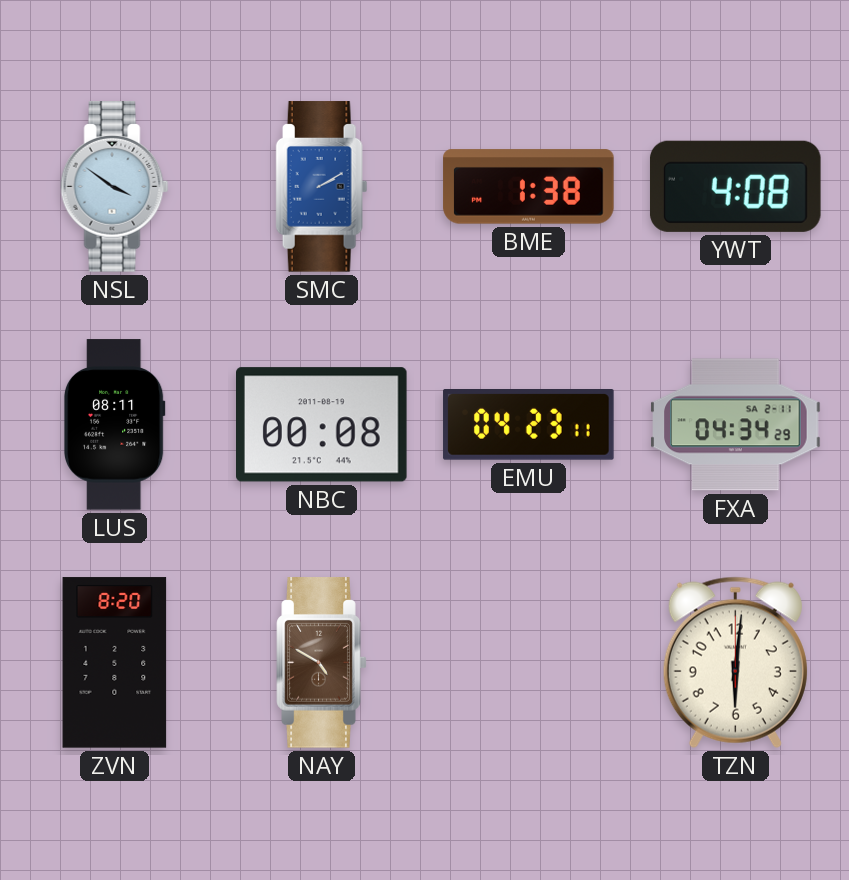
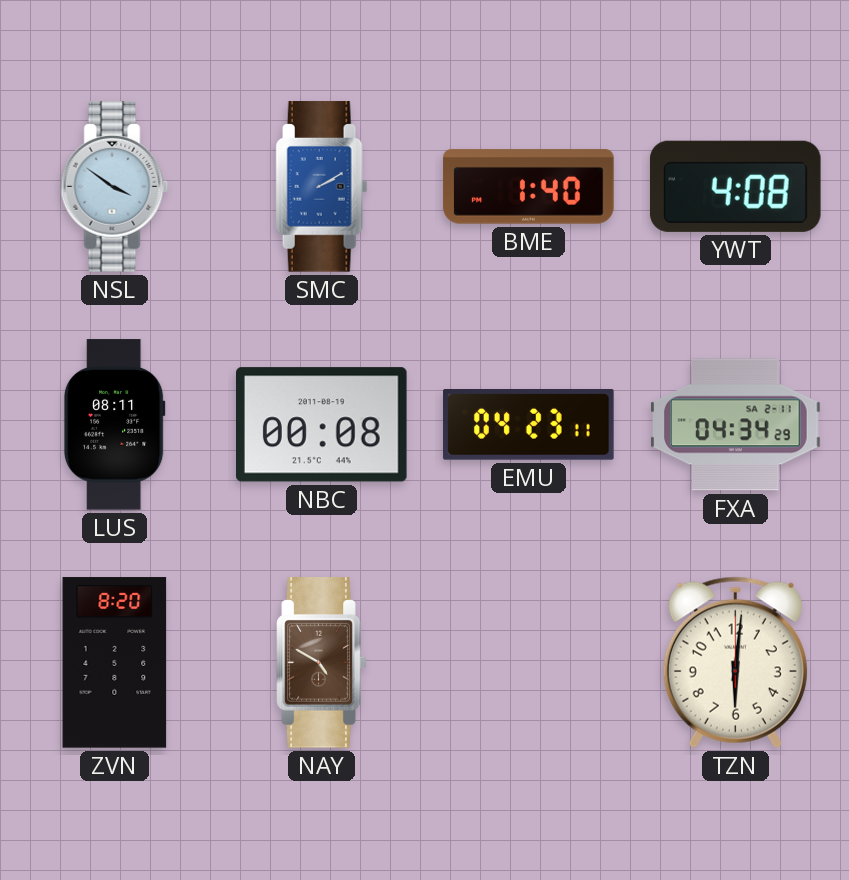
BME: 1:38 -> 1:40 (529, 187)
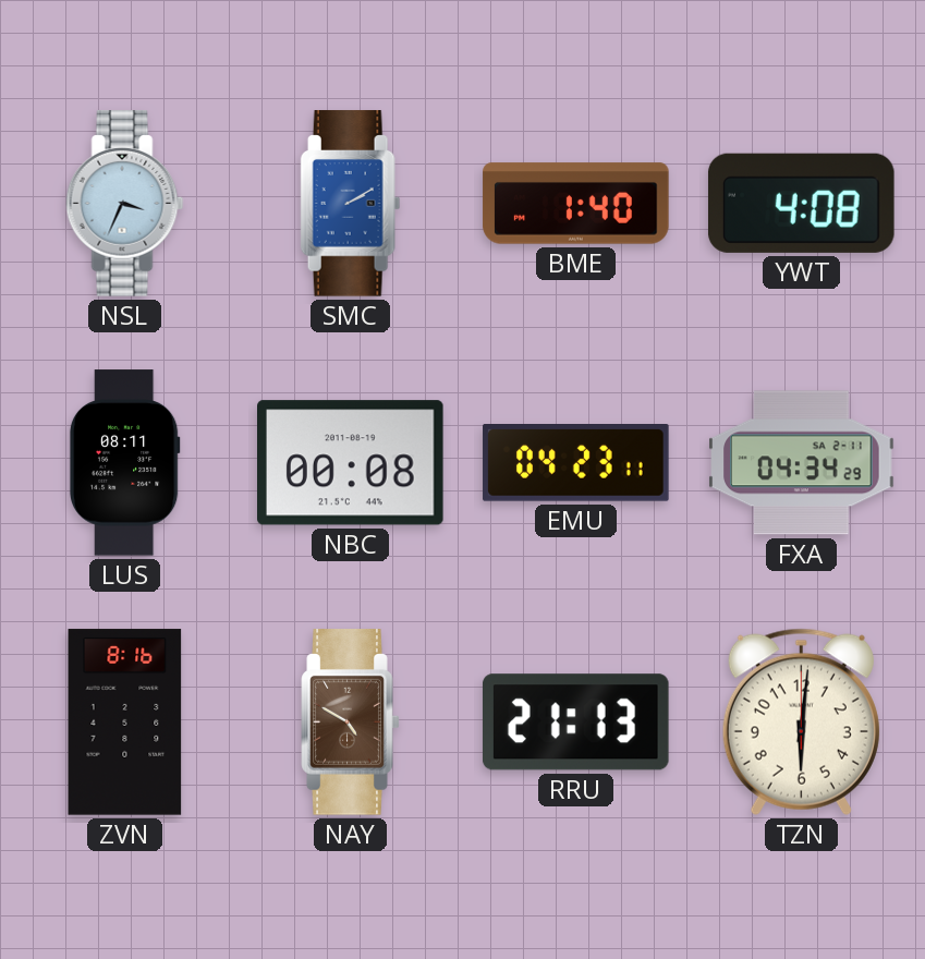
NSL: 3:51 -> 3:34 (125, 204)
ZVN: 8:20 -> 8:16 (125, 723)
RRU: none -> 21:13 (575, 723)
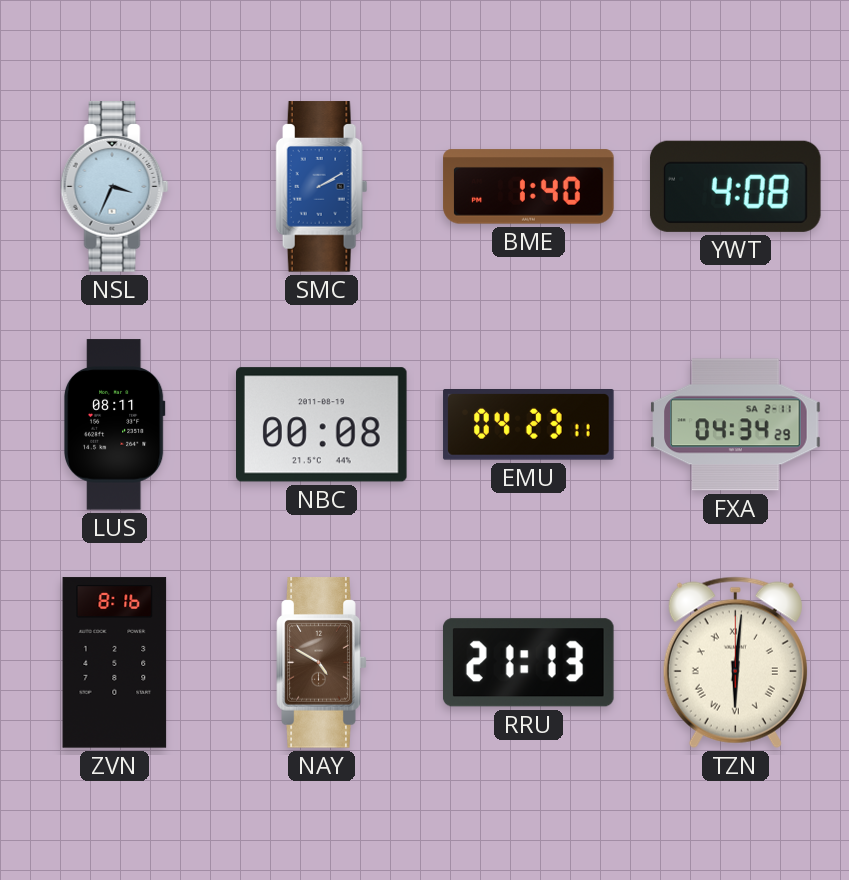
TZN numerals: Arabic -> Roman (735, 662)
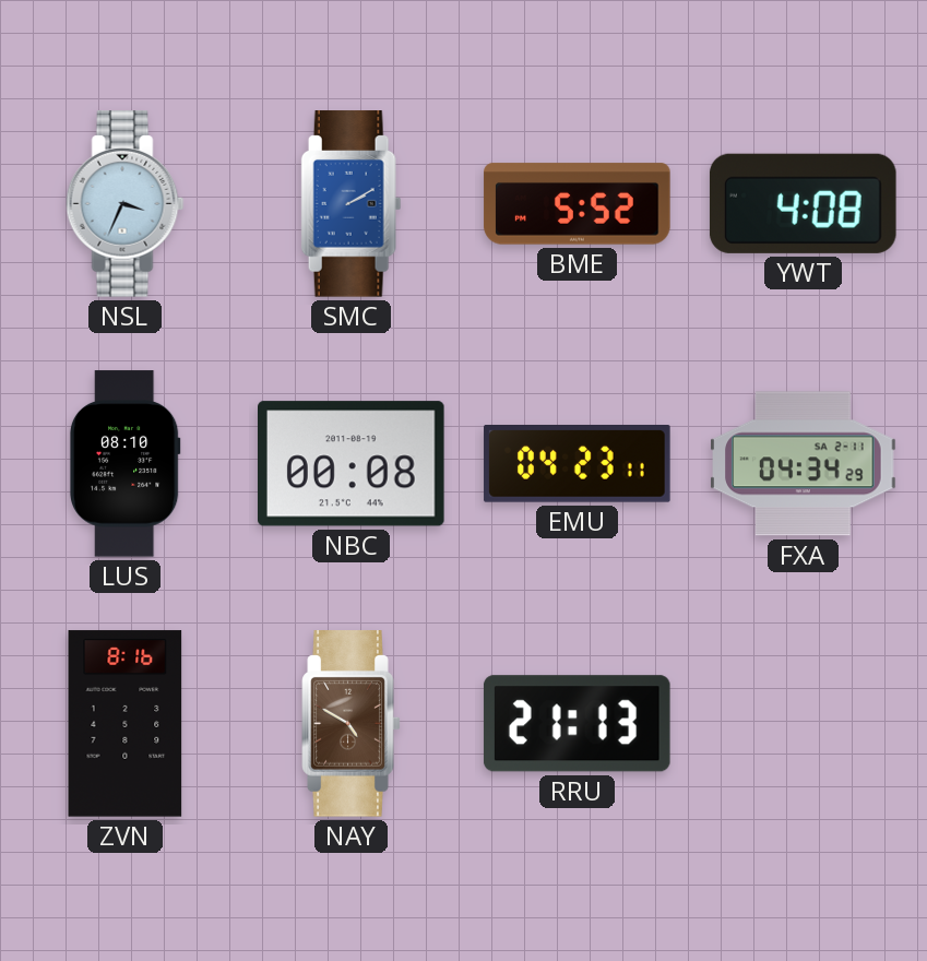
BME: 1:40 -> 5:52 (578, 204)
LUS: 08:11 -> 08:10 (124, 464)
TZN: 6:01 -> none (735, 662)
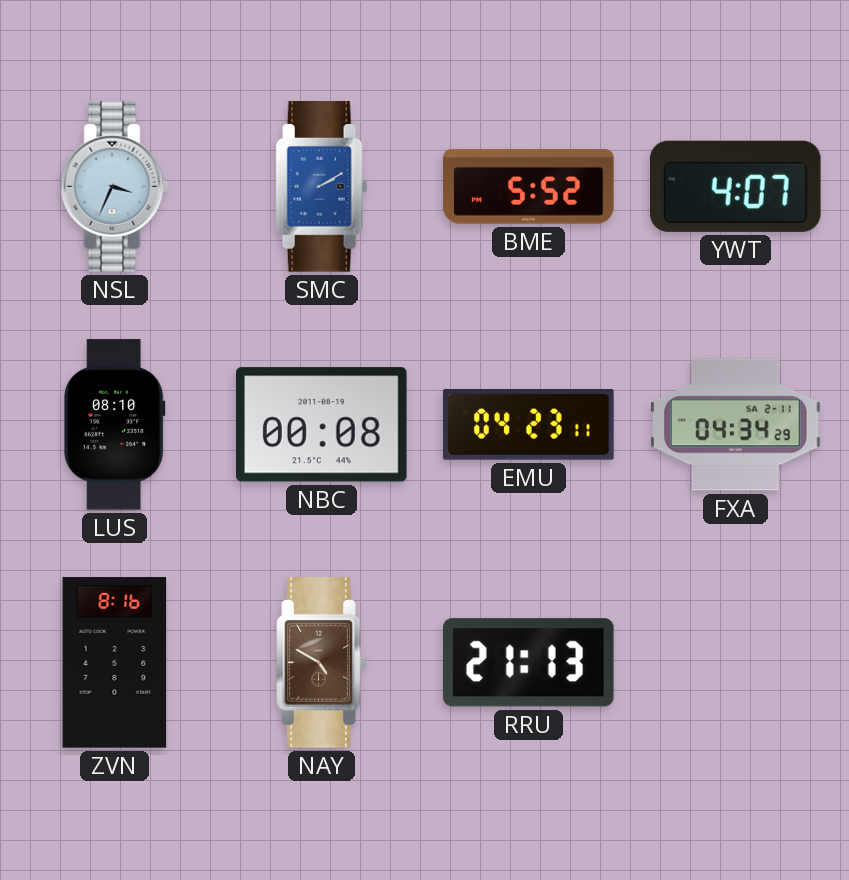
YWT: 4:08 -> 4:07 (735, 186)
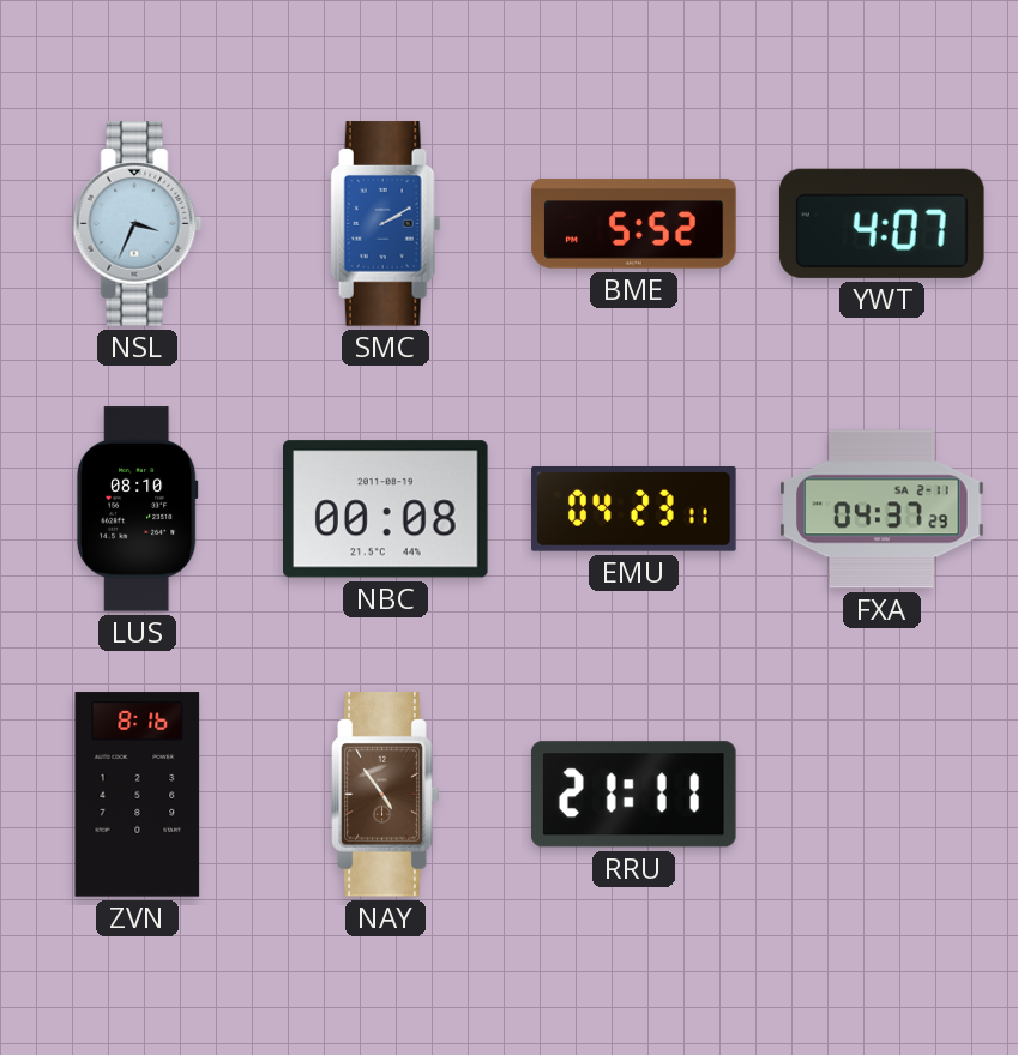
FXA: 04:34 -> 04:37 (883, 510)
NAY: 4:50 -> 4:54 (386, 795)
RRU: 21:13 -> 21:11 (633, 795)
